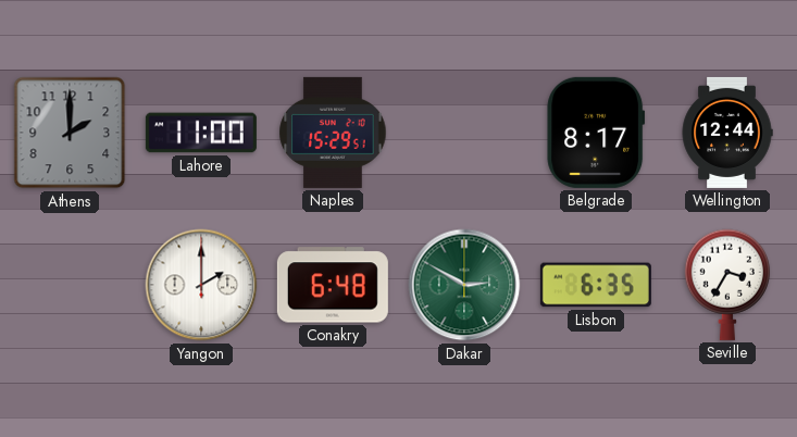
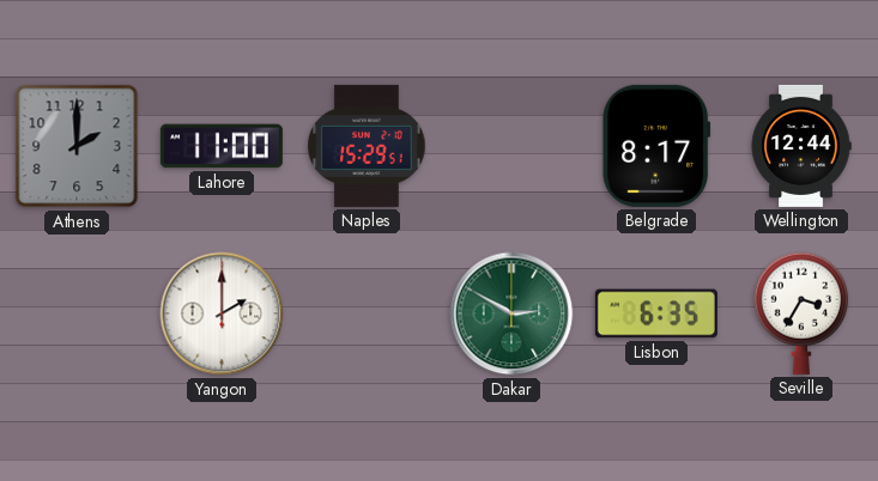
Conakry: 6:48 -> none (333, 285)
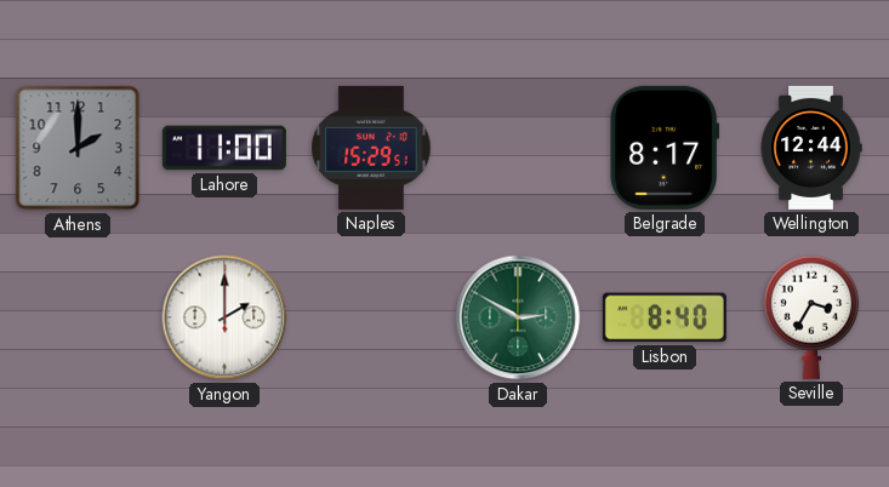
Lisbon: 6:35 -> 8:40 (665, 317)
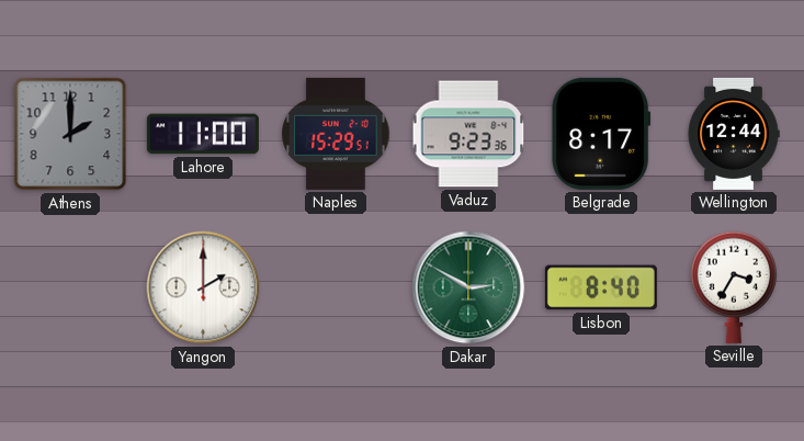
Vaduz: none -> 9:23 (468, 134)
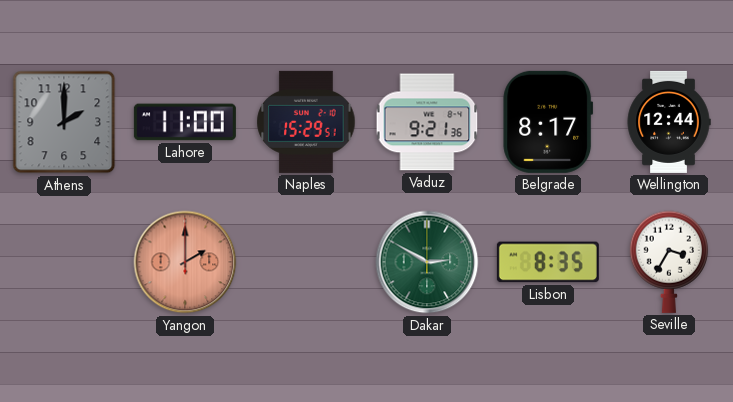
Vaduz: 9:23 -> 9:21 (427, 122)
Yangon dial: white -> salmon (185, 262)
Lisbon: 8:40 -> 8:35 (548, 262)
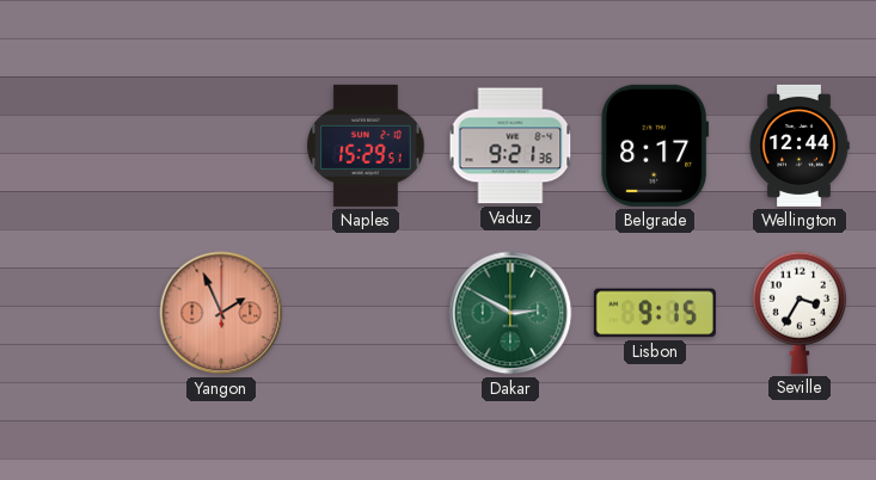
Athens: 2:00 -> none (64, 122)
Lahore: 11:00 -> none (185, 122)
Yangon: 2:00 -> 1:56 (221, 313)
Lisbon: 8:35 -> 9:15 (655, 313)
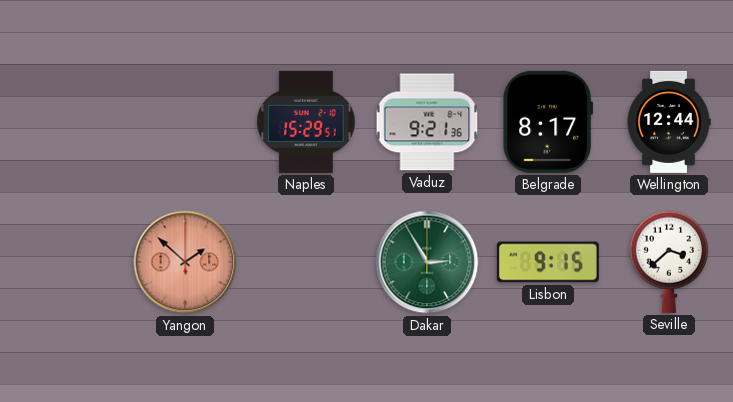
Yangon: 1:56 -> 1:52 (185, 262)
Dakar: 2:50 -> 2:55 (427, 262)
Seville: 3:35 -> 3:38 (669, 262)
